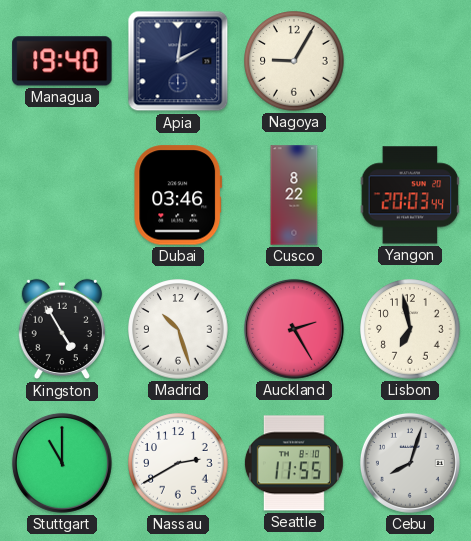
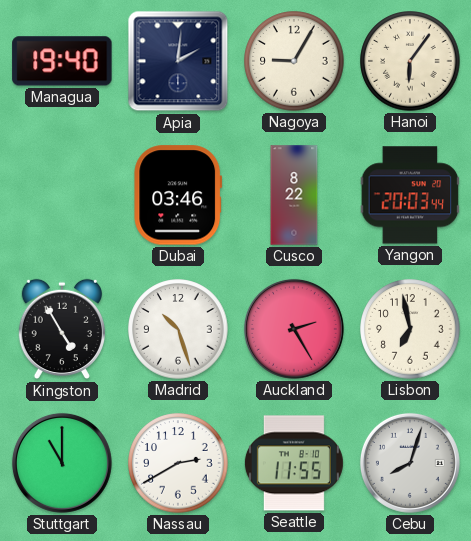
Hanoi: none -> 6:06 (410, 61)
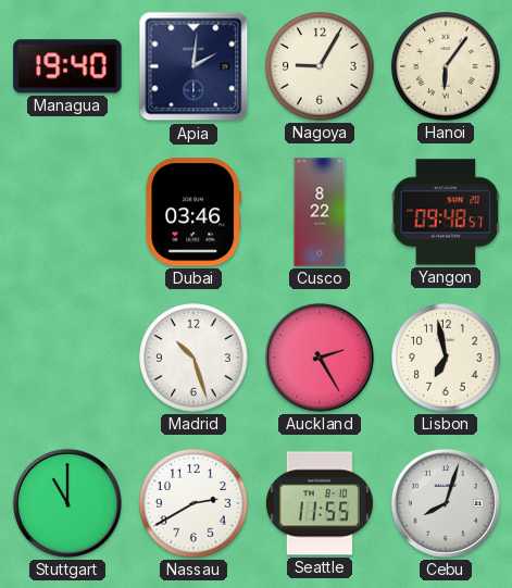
Yangon: 20:03 -> 09:48 (446, 212)
Kingston: 4:55 -> none (62, 329)
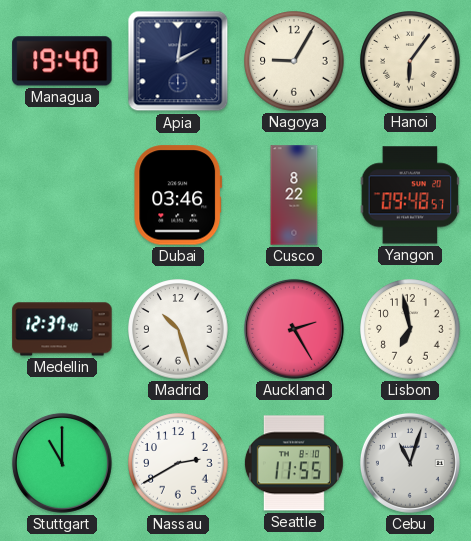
Medellin: none -> 12:37 (62, 329)
Cebu: 8:03 -> 11:03 (410, 463)
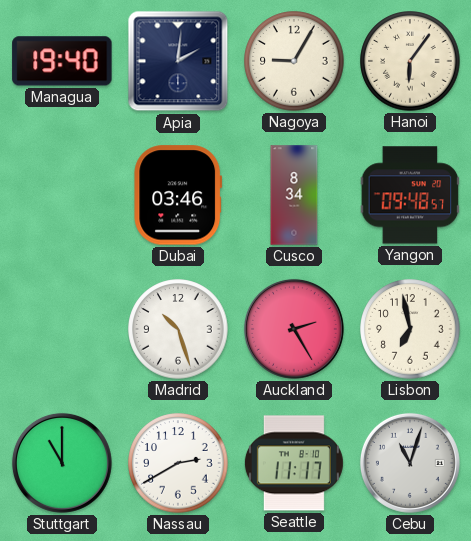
Cusco: 8:22 -> 8:34 (294, 195)
Medellin: 12:37 -> none (62, 329)
Seattle: 11:55 -> 11:17 (294, 463)
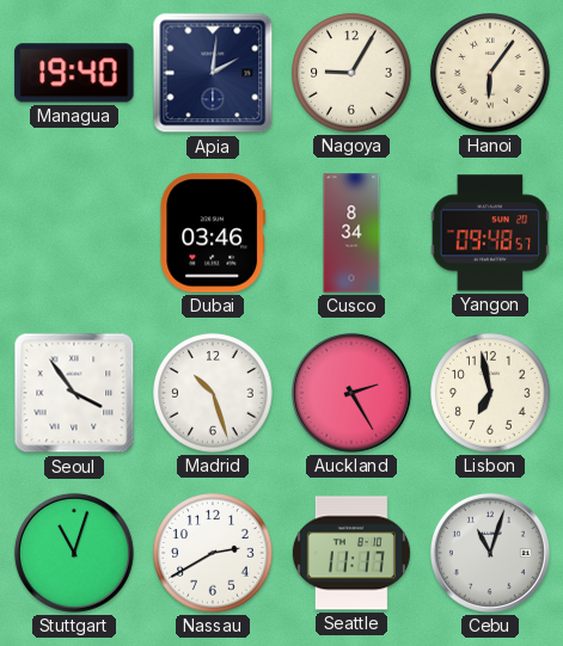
Seoul: none -> 3:54 (74, 393)
Stuttgart: 11:00 -> 11:03 (74, 553)
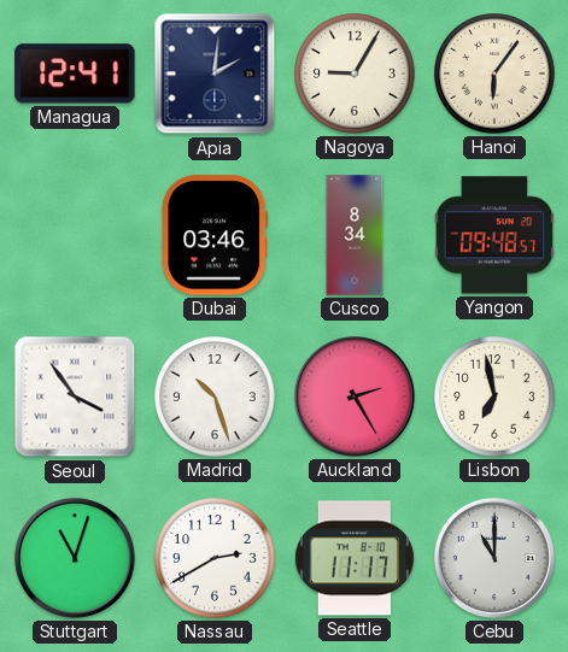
Managua: 19:40 -> 12:41 (75, 74)
Cebu: 11:03 -> 11:00 (494, 558)
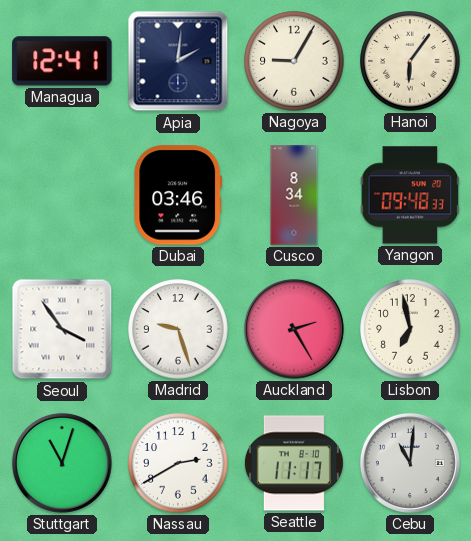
Yangon: 09:48:57 -> 09:48:33 (410, 195)
Madrid: 10:27 -> 9:27 (178, 329)
Cebu: 11:00 -> 11:01 (410, 463)
